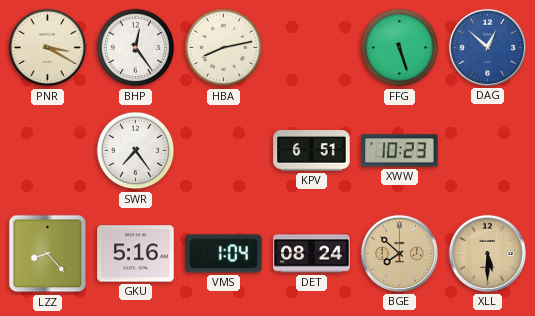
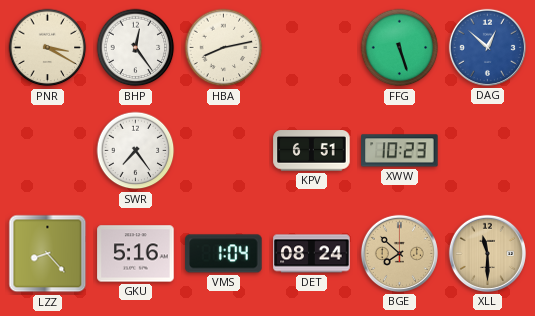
XLL: 5:30 -> 11:30 (487, 253)
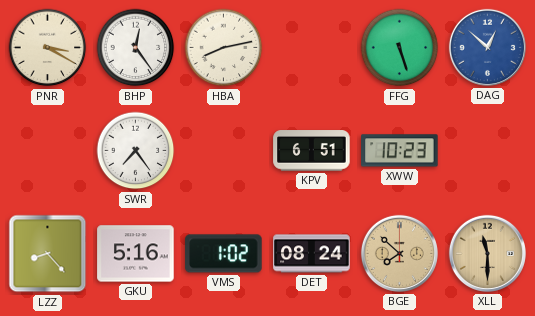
VMS: 1:04 -> 1:02 (224, 254)
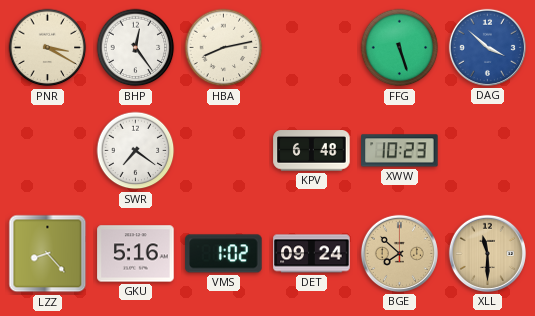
DAG: 12:52 -> 3:52 (487, 47)
SWR: 7:24 -> 7:21 (136, 151)
KPV: 6:51 -> 6:48 (312, 151)
DET: 08:24 -> 09:24 (312, 254)
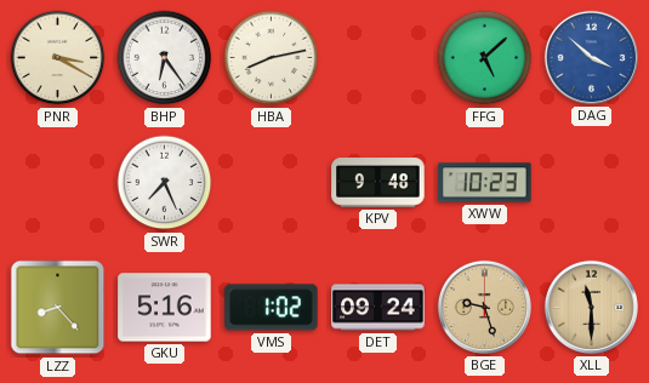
BHP: 12:24 -> 6:24 (165, 58)
FFG: 5:27 -> 5:08 (485, 58)
SWR: 7:21 -> 7:26 (165, 183)
KPV: 6:48 -> 9:48 (378, 183)
BGE: 7:52 -> 9:27 (484, 307)
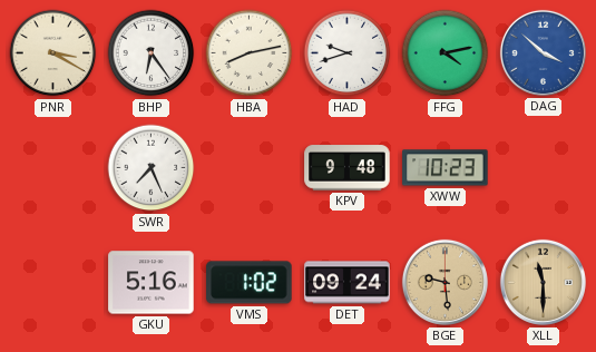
HAD: none -> 9:42 (348, 53)
FFG: 5:08 -> 4:13 (446, 53)
LZZ: 8:23 -> none (58, 308)
BGE: 9:27 -> 9:29 (444, 282)
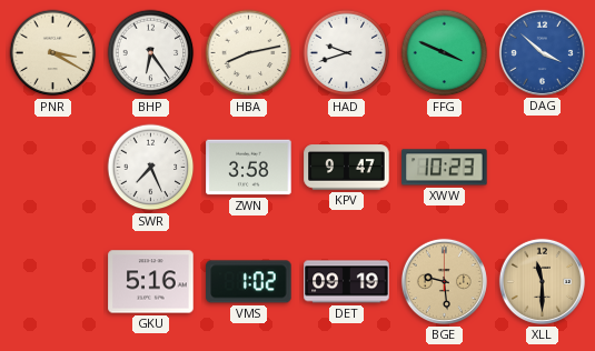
FFG: 4:13 -> 3:49 (445, 53)
ZWN: none -> 3:58 (249, 168)
KPV: 9:48 -> 9:47 (347, 168)
DET: 09:24 -> 09:19 (347, 282)
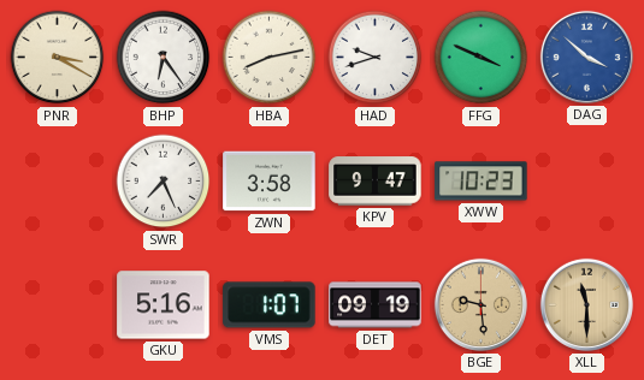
VMS: 1:02 -> 1:07 (270, 305)
